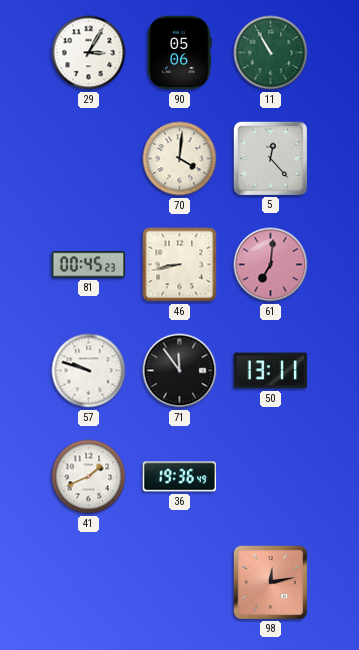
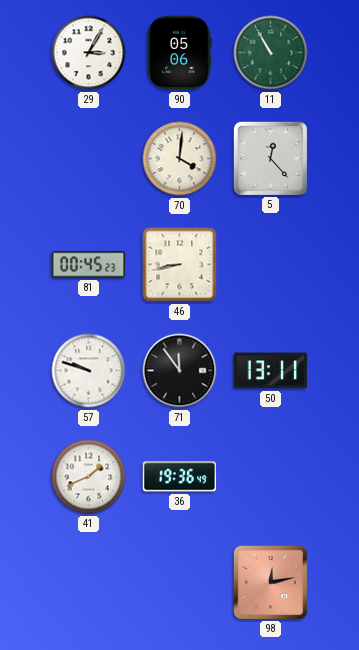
61: 7:01 -> none (271, 265)
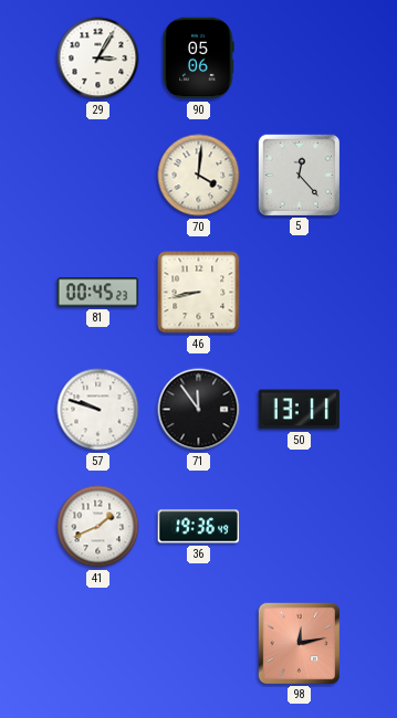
11: 10:55 -> none (271, 53)
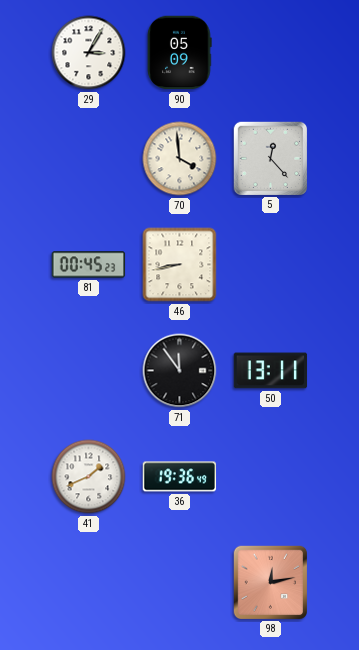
90: 05:06 -> 05:09 (179, 53)
70: 4:01 -> 3:59 (180, 159)
57: 9:48 -> none (98, 410)
